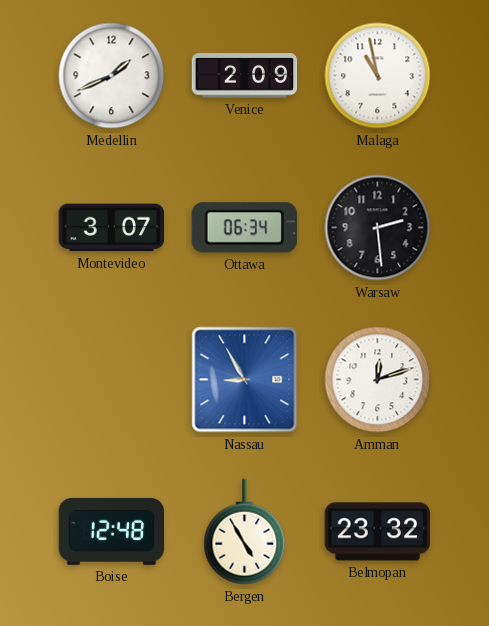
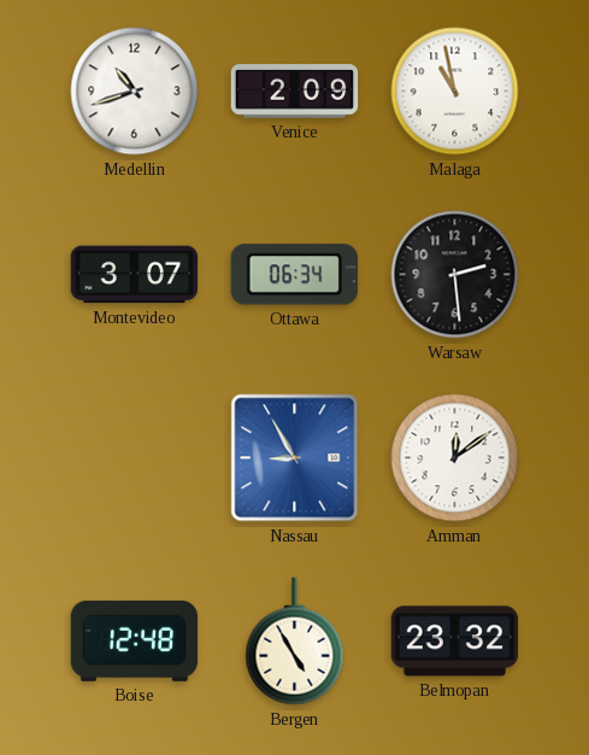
Medellin: 1:41 -> 10:42 (135, 92)
Amman: 12:12 -> 12:09 (455, 458)
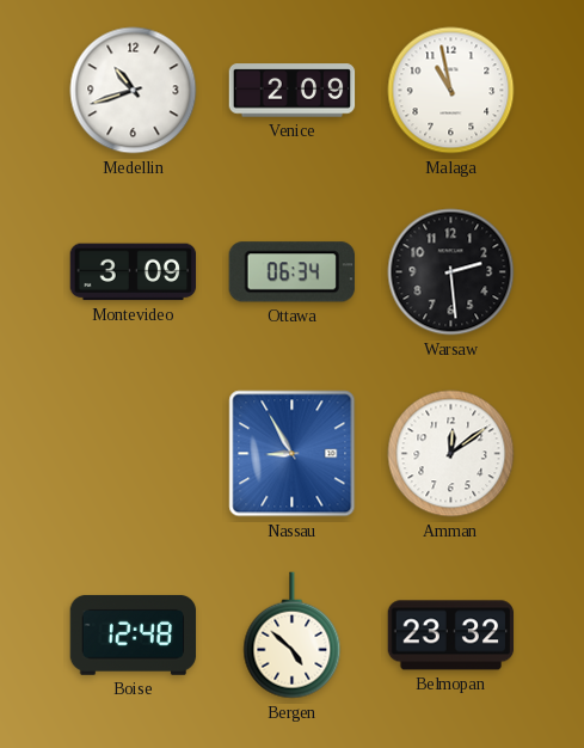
Montevideo: 3:07 -> 3:09 (134, 272)
Bergen: 4:55 -> 4:52 (293, 636)
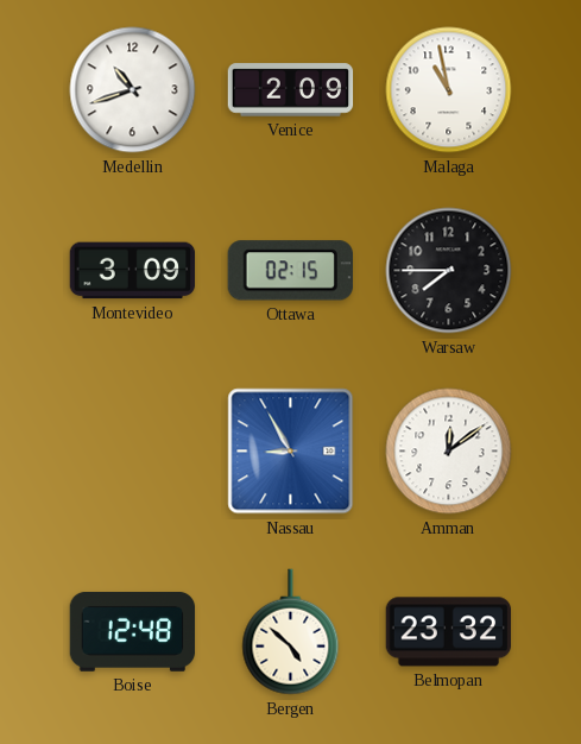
Ottawa: 06:34 -> 02:15 (290, 271)
Warsaw: 2:29 -> 7:45 (449, 271)
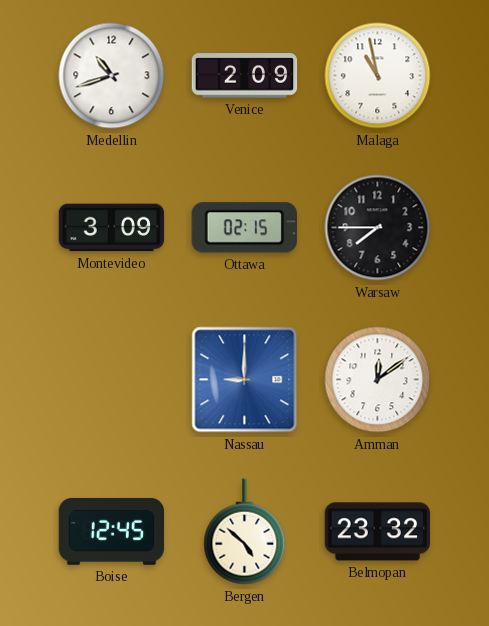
Nassau: 8:55 -> 9:00 (245, 380)
Boise: 12:48 -> 12:45 (112, 531)
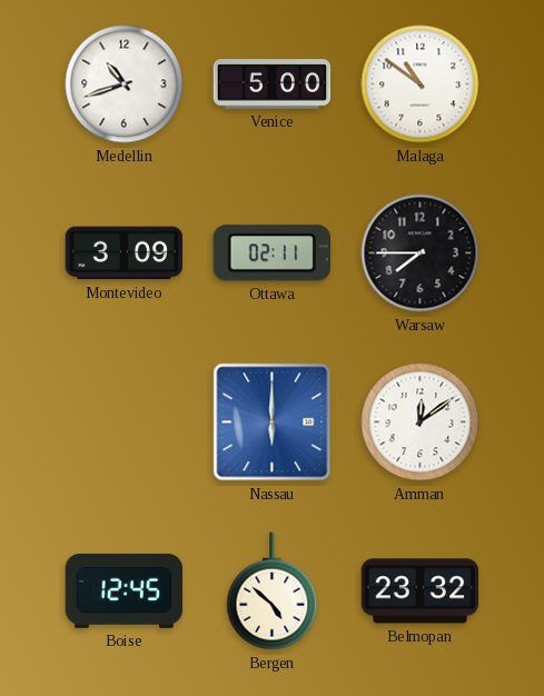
Venice: 2:09 -> 5:00 (273, 84)
Malaga: 10:58 -> 10:51 (421, 84)
Ottawa: 02:15 -> 02:11 (271, 253)
Nassau: 9:00 -> 6:00 (273, 422)
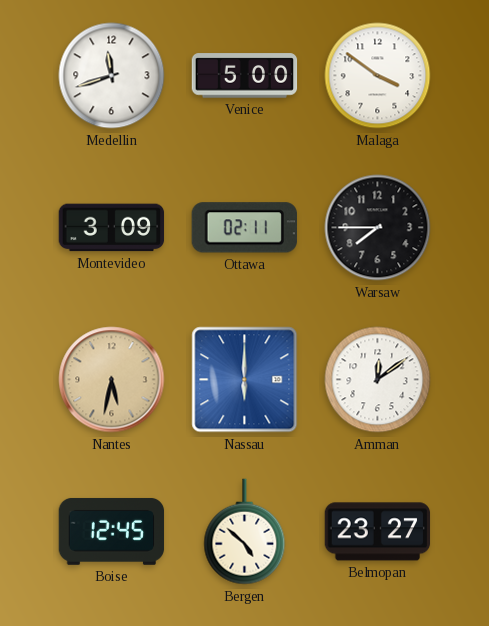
Medellin: 10:42 -> 11:42 (112, 76)
Malaga: 10:51 -> 3:51 (378, 76)
Nantes: none -> 5:32 (112, 380)
Belmopan: 23:32 -> 23:27 (378, 532)
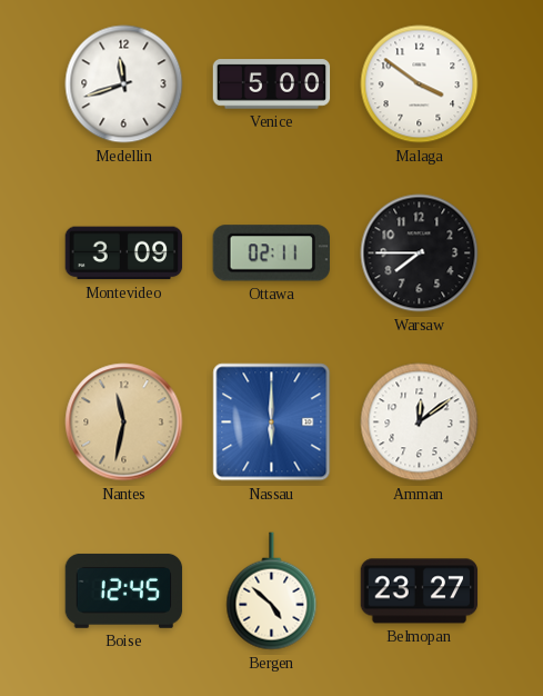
Nantes: 5:32 -> 11:32 (124, 422)
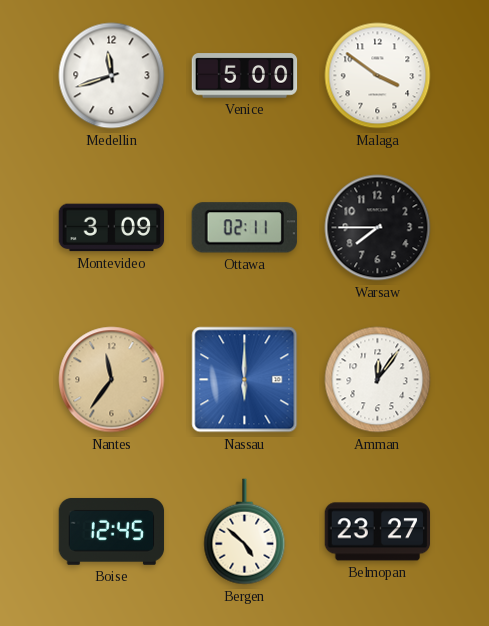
Nantes: 11:32 -> 11:36 (112, 380)
Amman: 12:09 -> 12:06 (378, 380)
